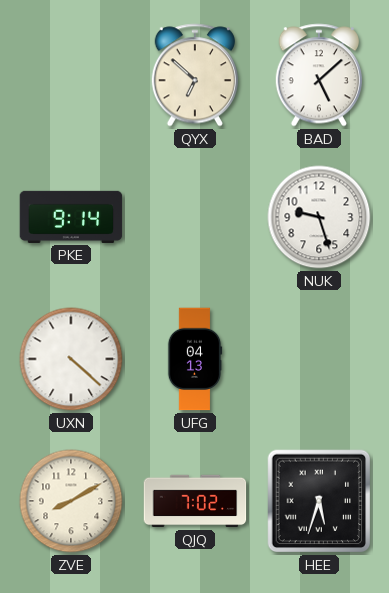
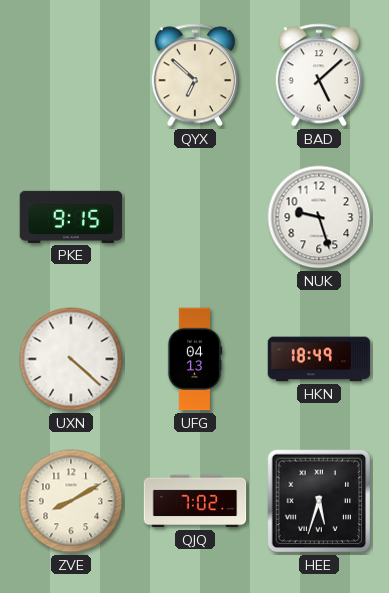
PKE: 9:14 -> 9:15 (71, 217)
HKN: none -> 18:49 (319, 359)
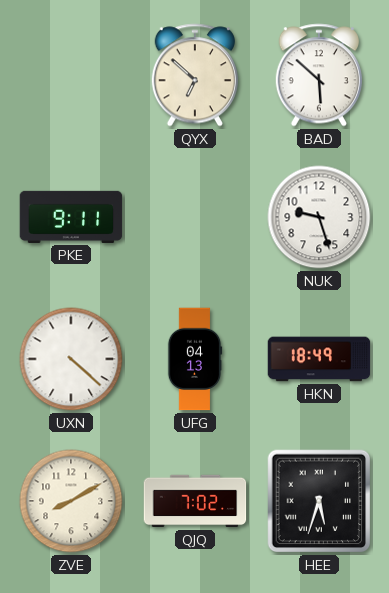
BAD: 5:08 -> 5:52 (318, 75)
PKE: 9:15 -> 9:11 (71, 217)
